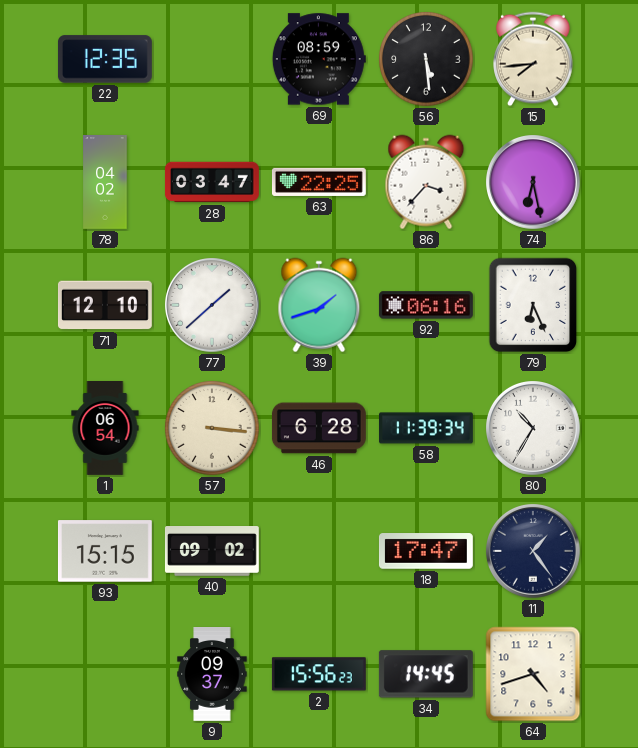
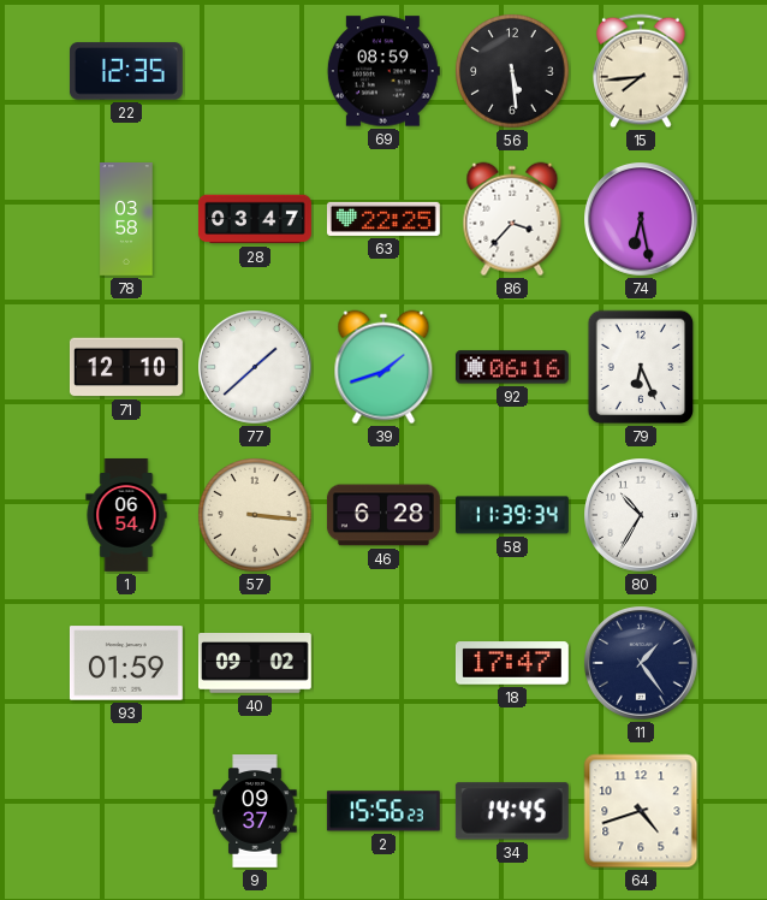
78: 04:02 -> 03:58 (126, 220)
93: 15:15 -> 01:59 (126, 663)
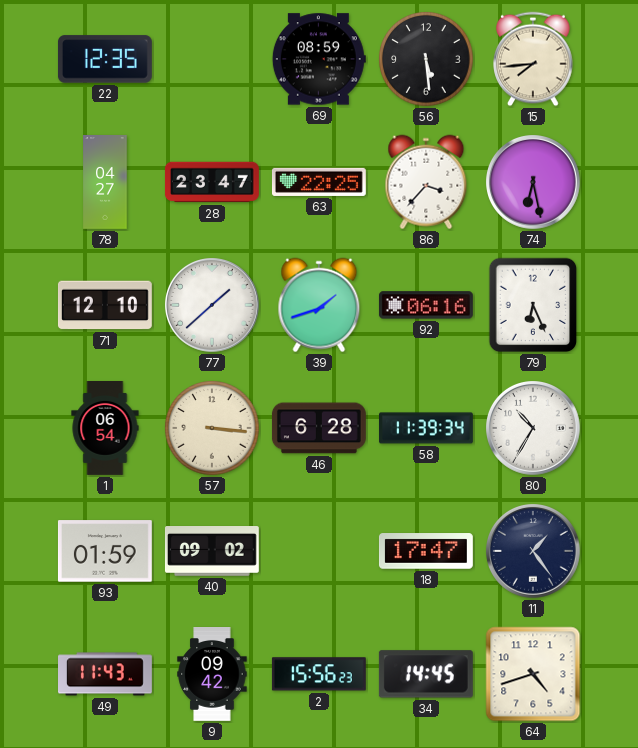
78: 03:58 -> 04:27 (105, 183)
28: 03:47 -> 23:47 (212, 182)
49: none -> 11:43 (106, 674)
9: 09:37 -> 09:42 (212, 675)
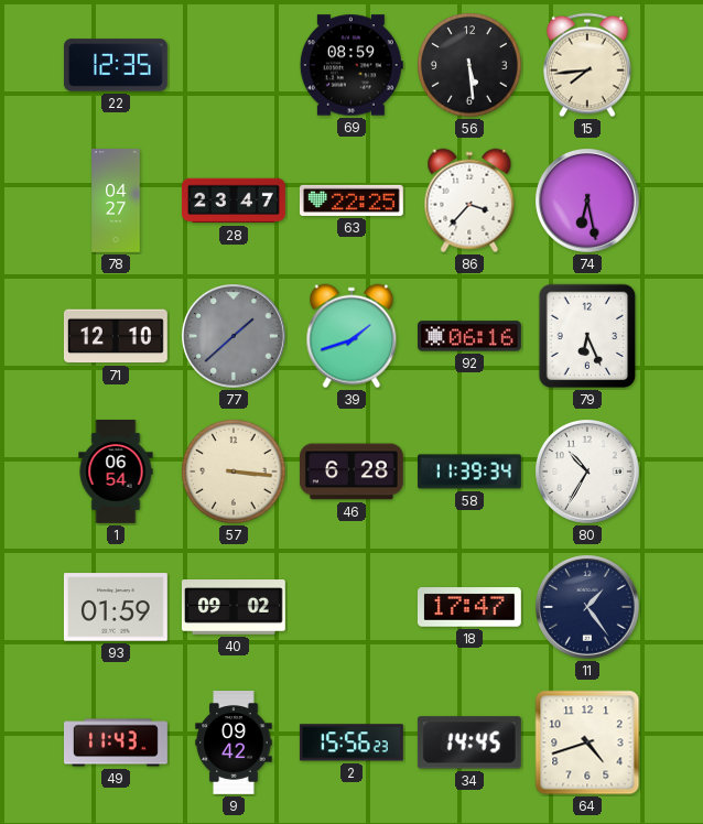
77 dial: white -> grey (235, 337)
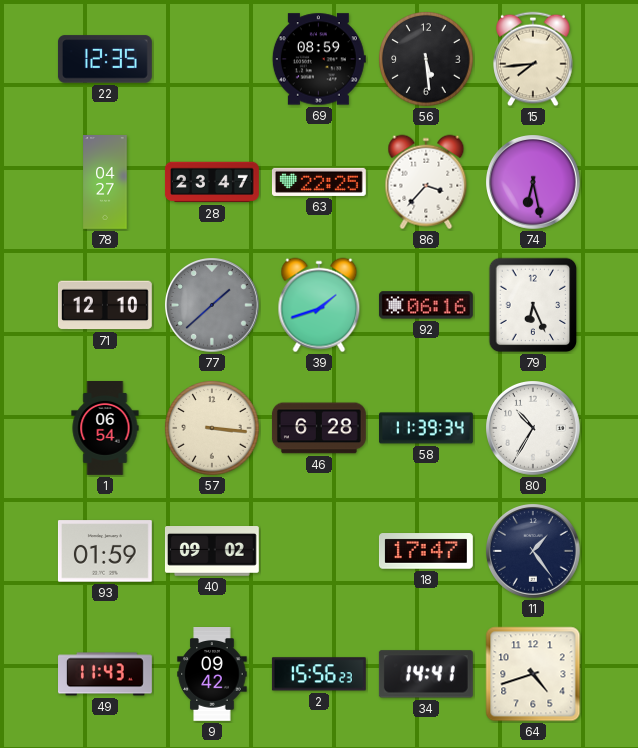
34: 14:45 -> 14:41 (426, 674)
